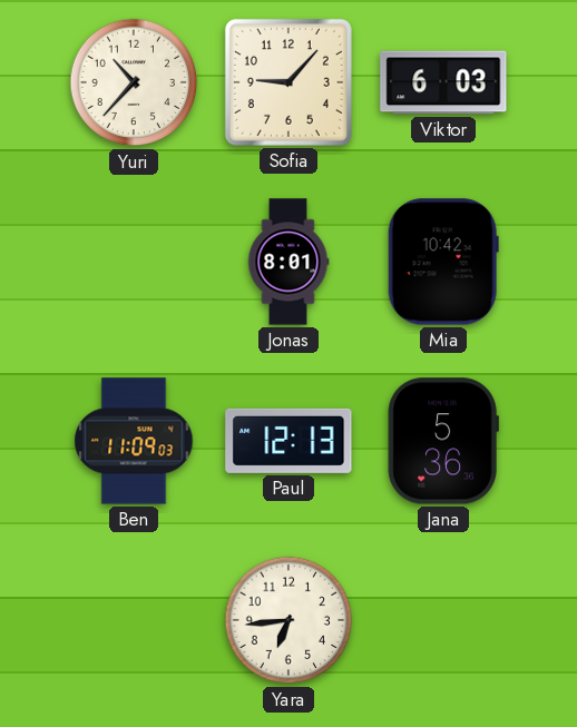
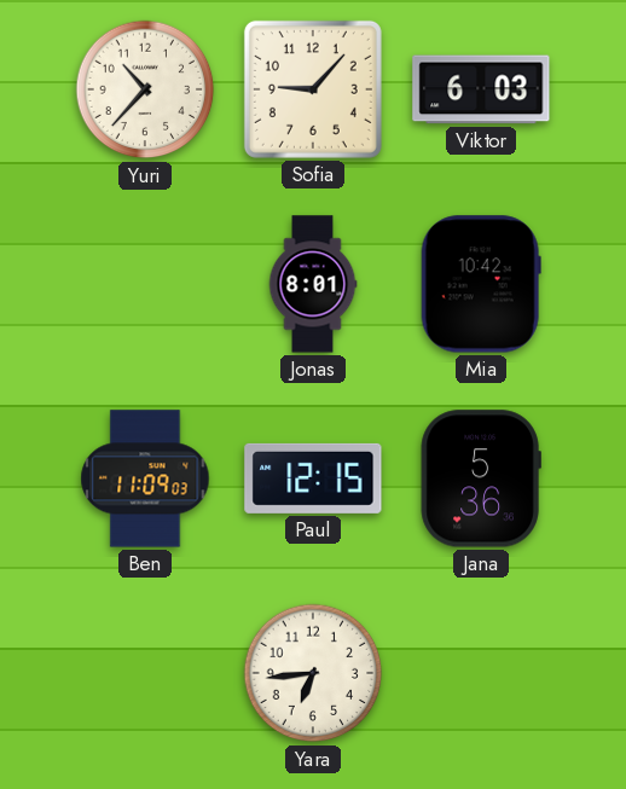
Paul: 12:13 -> 12:15 (313, 478)
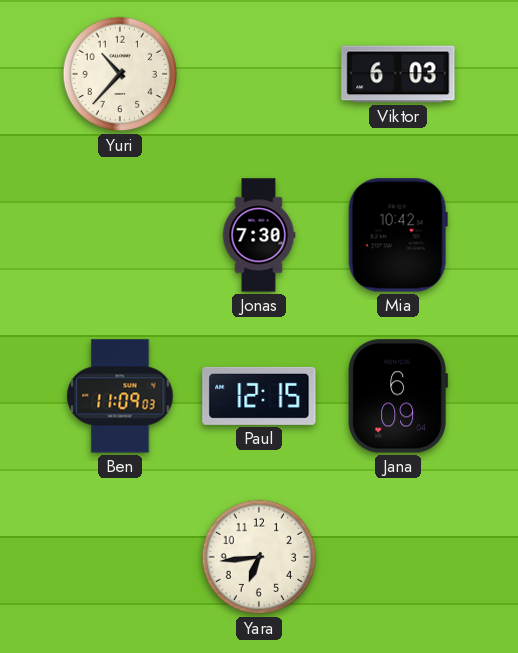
Sofia: 9:07 -> none (313, 89)
Jonas: 8:01 -> 7:30 (259, 235)
Jana: 5:36 -> 6:09 (398, 396)
